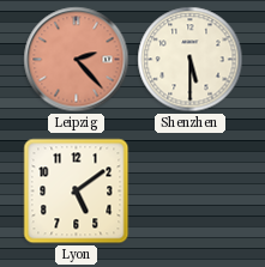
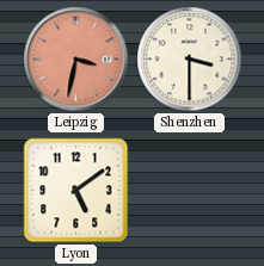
Leipzig: 2:23 -> 3:32 (76, 60)
Shenzhen: 5:30 -> 3:30 (190, 60)
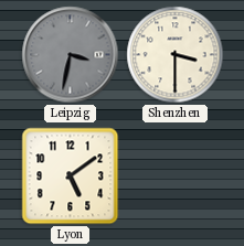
Leipzig dial: salmon -> grey (71, 55)
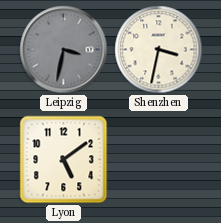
Shenzhen: 3:30 -> 3:32 (159, 50)
